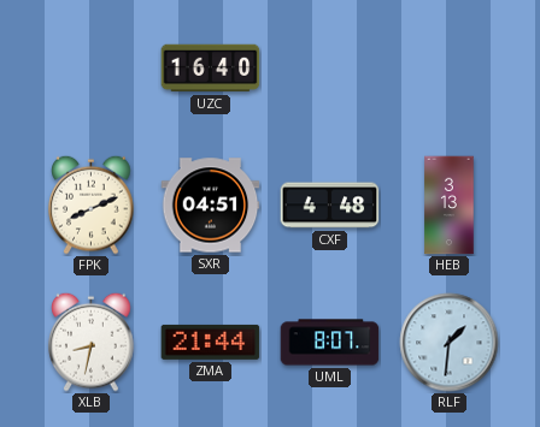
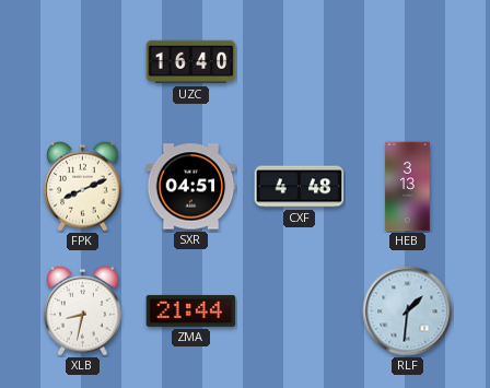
UML: 8:07 -> none (330, 343)
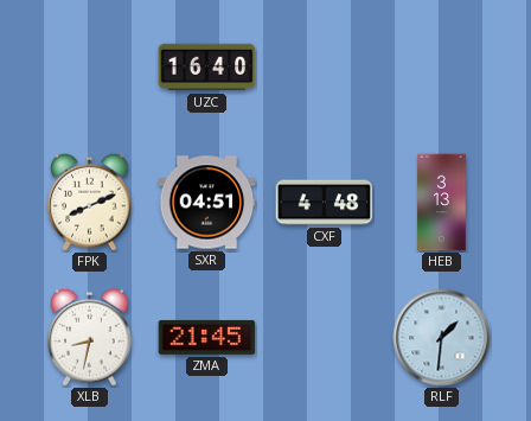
ZMA: 21:44 -> 21:45 (207, 337)
